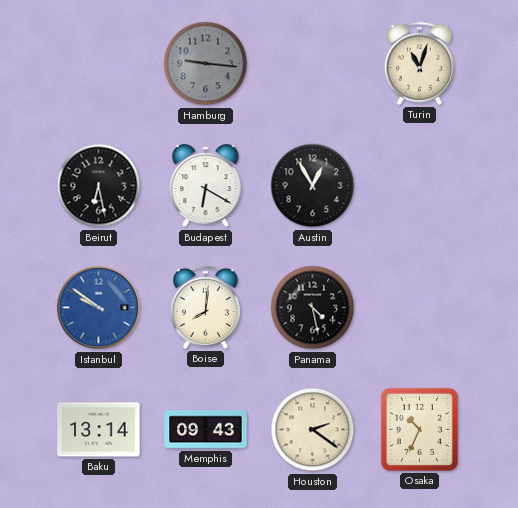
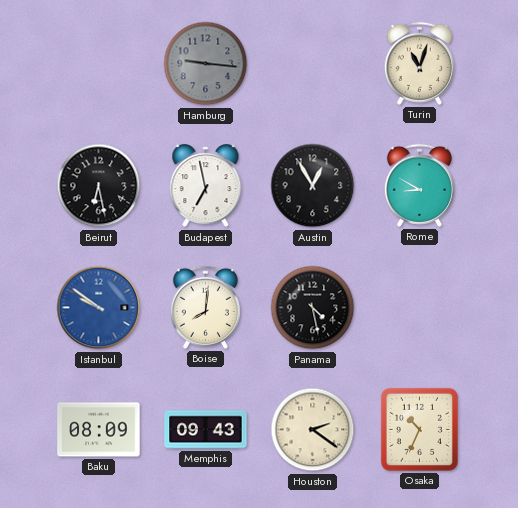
Budapest: 6:20 -> 6:58 (206, 186)
Rome: none -> 8:50 (419, 185)
Baku: 13:14 -> 08:09 (99, 430)
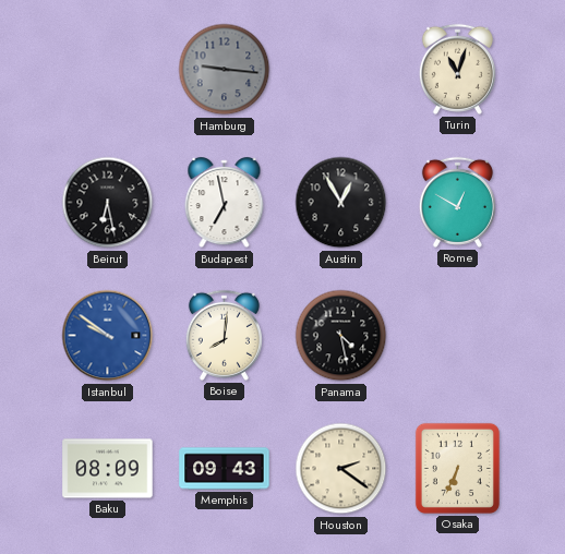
Rome: 8:50 -> 12:50 (457, 202)
Osaka: 10:34 -> 6:34 (457, 468)
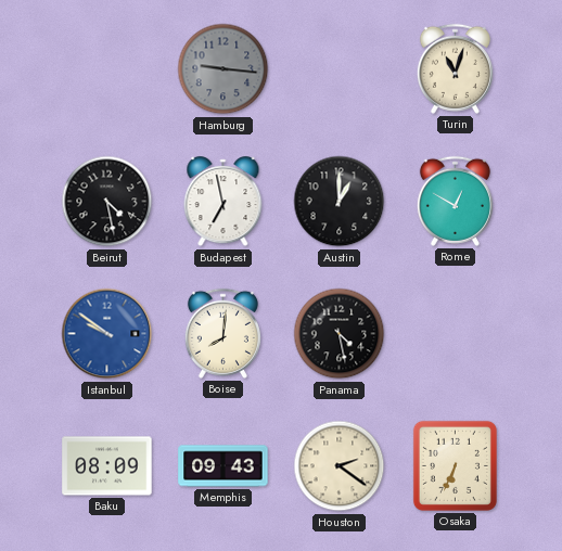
Beirut: 6:28 -> 4:28 (107, 202)
Austin: 12:55 -> 1:00 (340, 202)
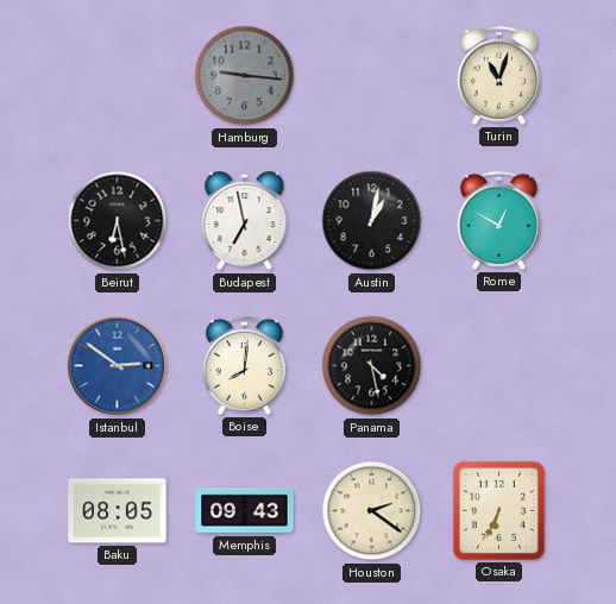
Beirut: 4:28 -> 6:28 (118, 221)
Austin: 1:00 -> 1:02 (372, 221)
Istanbul: 9:51 -> 2:51 (118, 366)
Baku: 08:09 -> 08:05 (118, 511)
